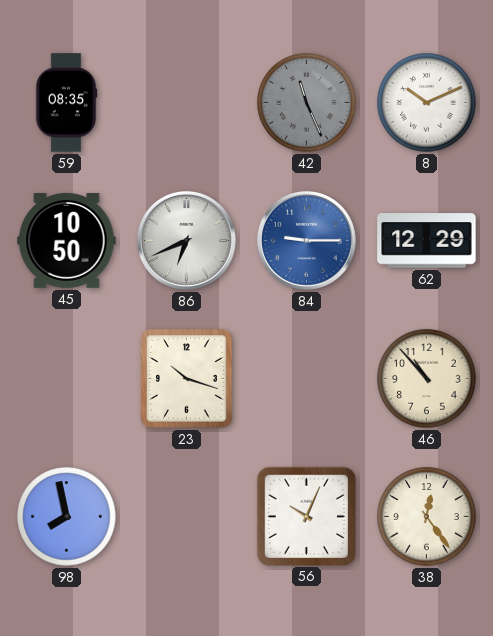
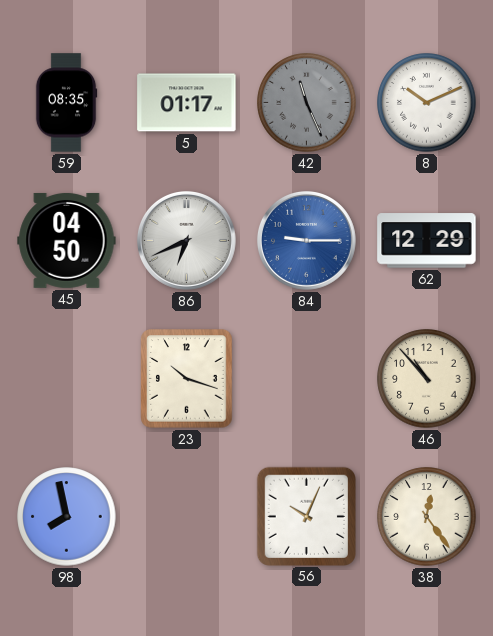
5: none -> 01:17 (187, 103)
45: 10:50 -> 04:50 (67, 240)
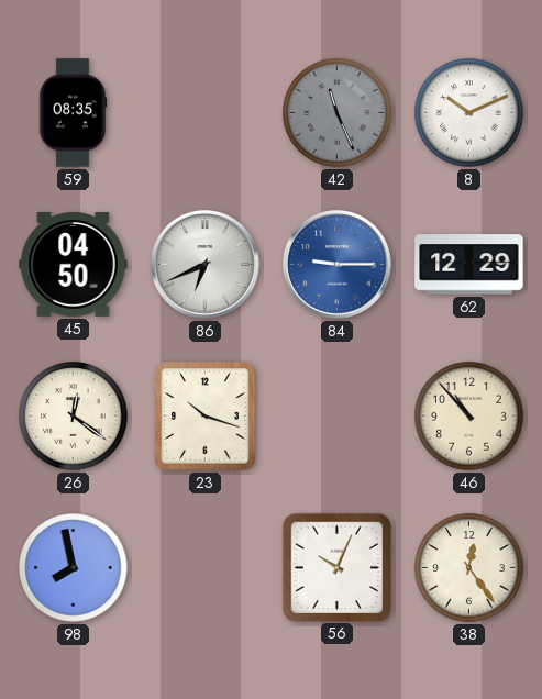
5: 01:17 -> none (187, 103)
26: none -> 12:21 (74, 417)
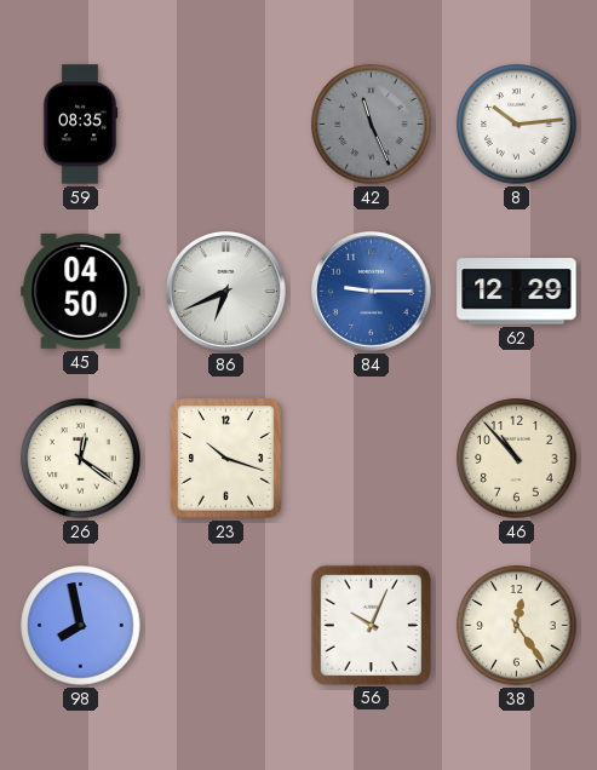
8: 10:11 -> 10:14 (517, 125)
